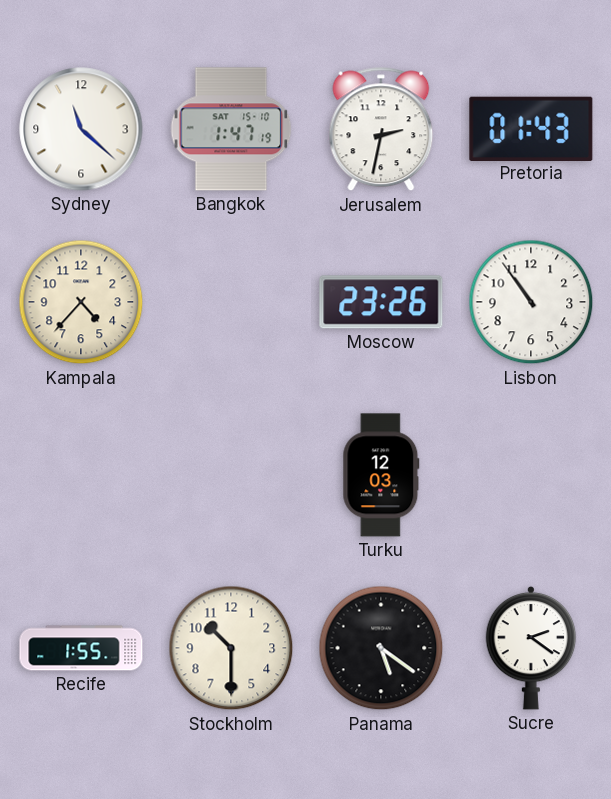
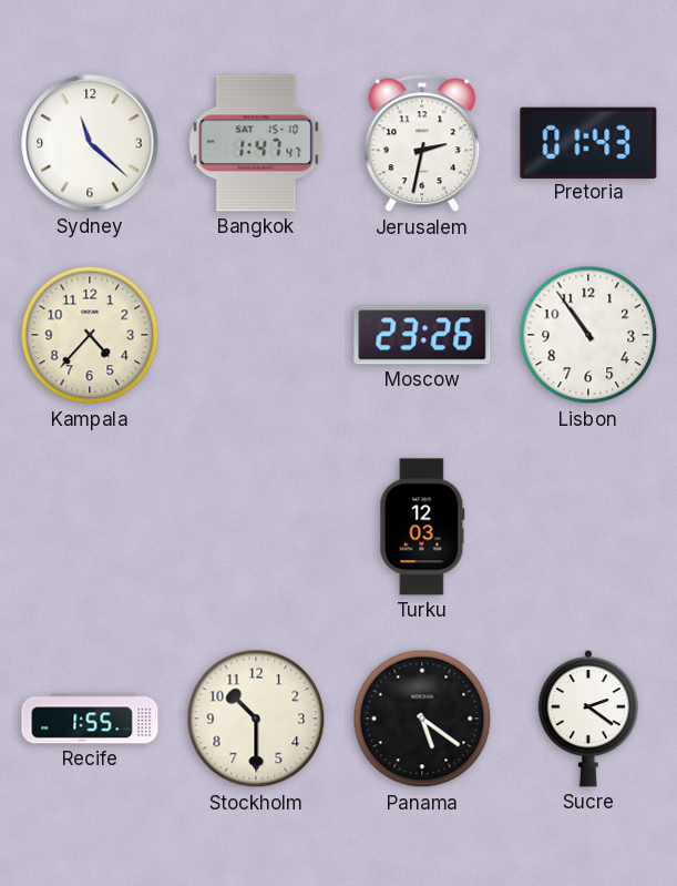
Bangkok: 1:47:19 -> 1:47:47 (256, 143)
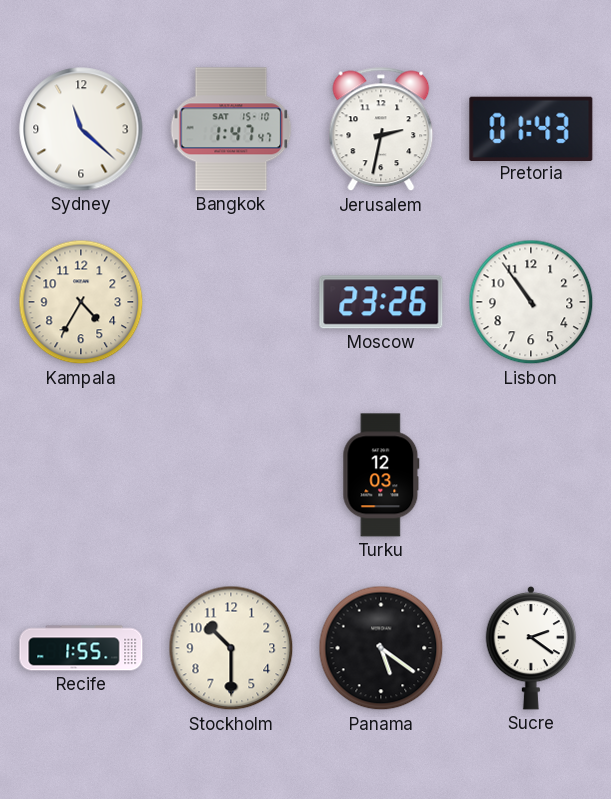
Kampala: 4:37 -> 4:35 (81, 302)
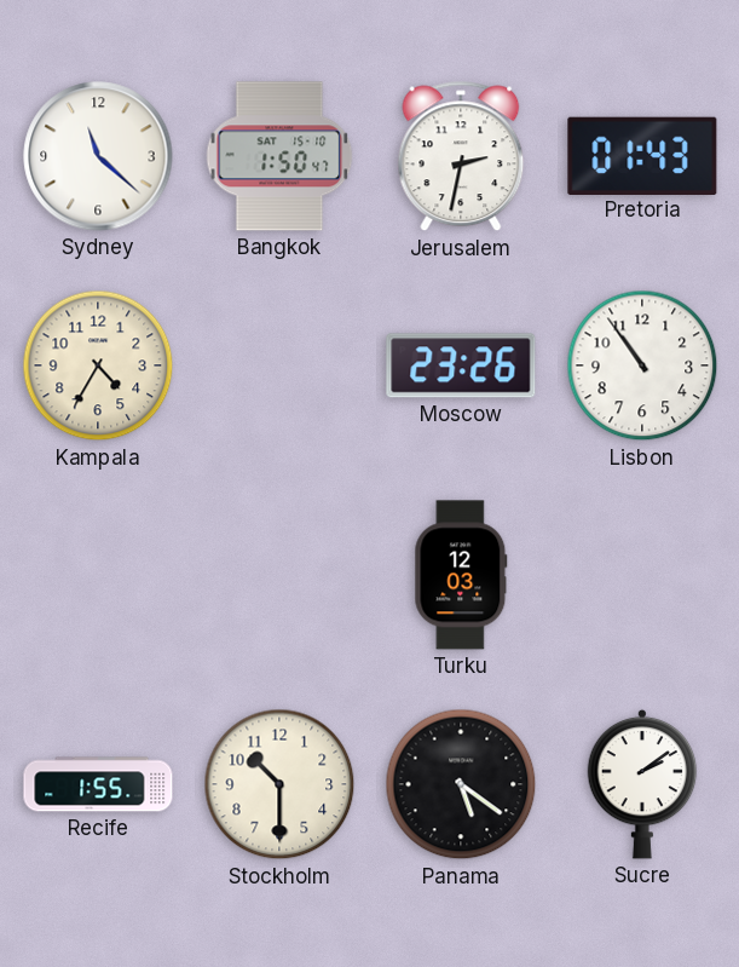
Bangkok: 1:47 -> 1:50 (279, 156)
Sucre: 2:21 -> 2:09 (642, 784)
